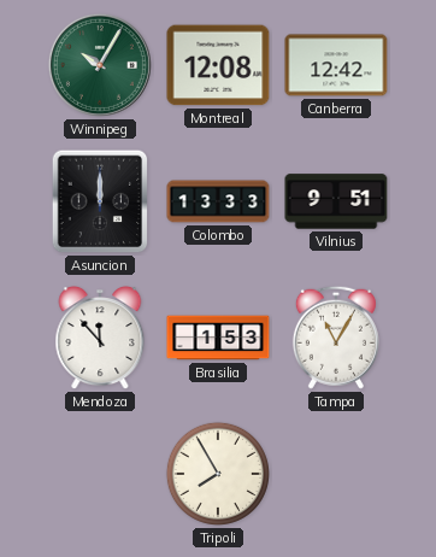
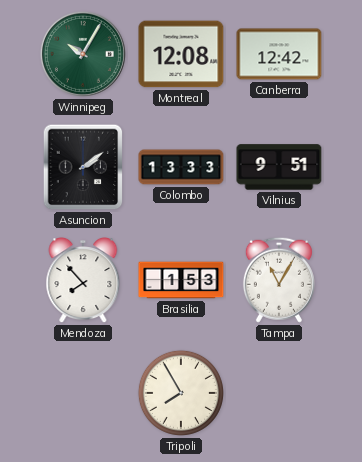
Asuncion: 12:00 -> 2:09 (83, 167)
Mendoza: 11:53 -> 7:53 (83, 281)
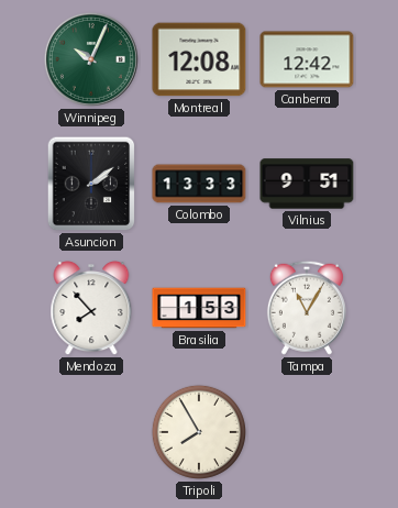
Winnipeg: 10:05 -> 10:04 (91, 59)
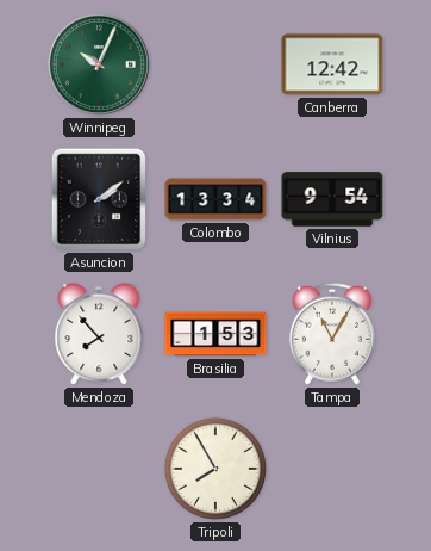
Montreal: 12:08 -> none (199, 59)
Colombo: 13:33 -> 13:34 (215, 199)
Vilnius: 9:51 -> 9:54 (332, 199)
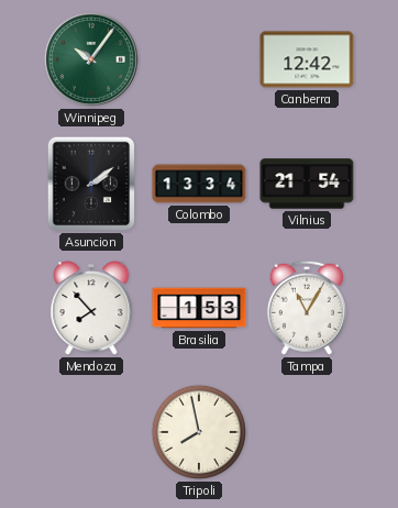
Winnipeg: 10:04 -> 10:06 (91, 59)
Vilnius: 9:54 -> 21:54 (307, 184)
Tripoli: 7:55 -> 7:58 (199, 432)
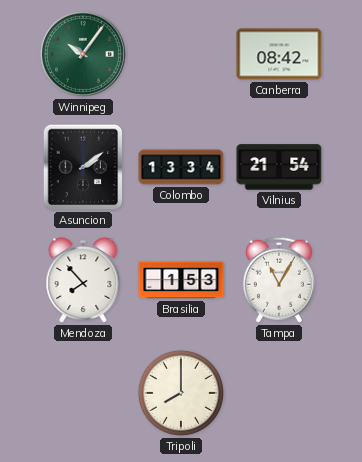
Canberra: 12:42 -> 08:42 (279, 54)
Tripoli: 7:58 -> 8:00 (181, 393)
